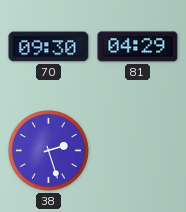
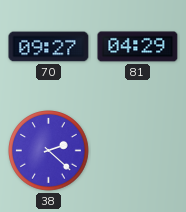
70: 09:30 -> 09:27 (49, 47)
38: 2:27 -> 2:22 (49, 151)
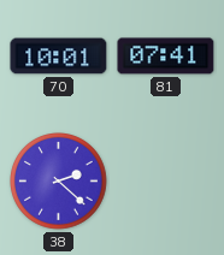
70: 09:27 -> 10:01 (59, 57)
81: 04:29 -> 07:41 (166, 57)
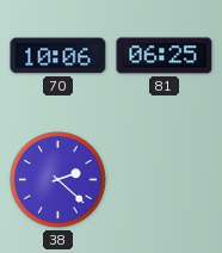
70: 10:01 -> 10:06 (58, 56)
81: 07:41 -> 06:25 (165, 56)
